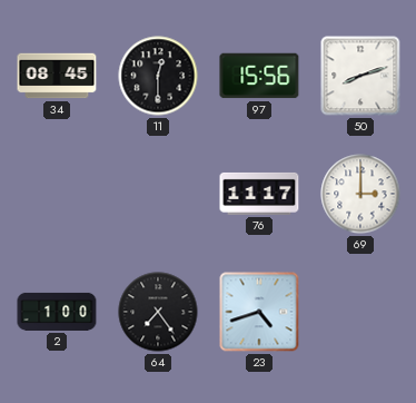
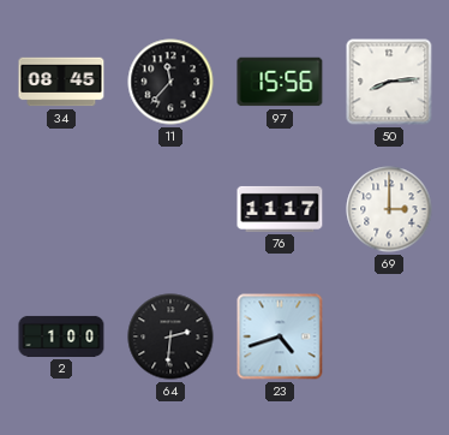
11: 12:30 -> 11:37 (170, 82)
50: 8:12 -> 8:14 (389, 82)
64: 7:24 -> 2:31 (170, 336)
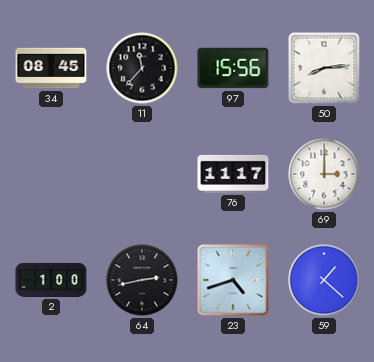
64: 2:31 -> 2:43 (142, 280)
59: none -> 1:22 (324, 280)
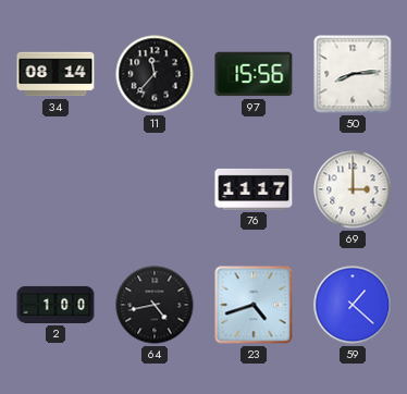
34: 08:45 -> 08:14 (55, 74)
64: 2:43 -> 4:43 (155, 305)
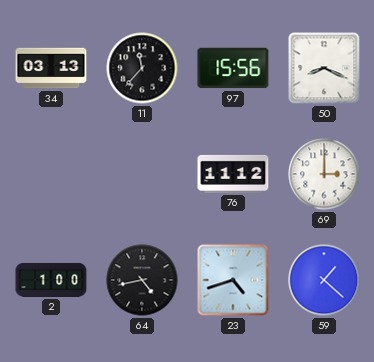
34: 08:14 -> 03:13 (51, 68)
50: 8:14 -> 8:19 (324, 68)
76: 11:17 -> 11:12 (233, 174)
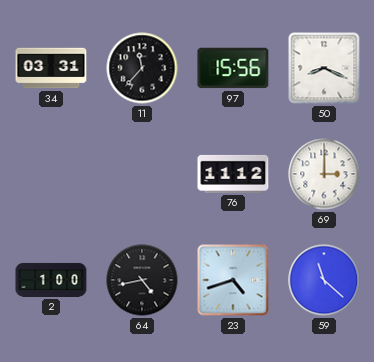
34: 03:13 -> 03:31 (51, 68)
59: 1:22 -> 11:22 (324, 280)
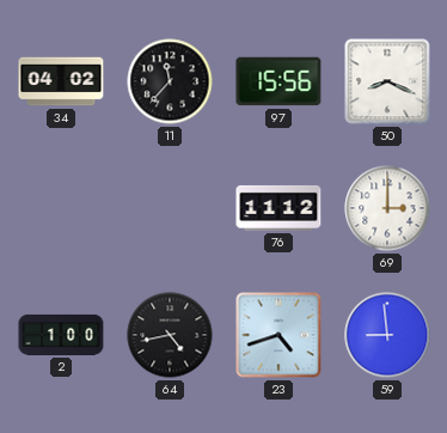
34: 03:31 -> 04:02 (61, 81)
59: 11:22 -> 8:59 (387, 335)
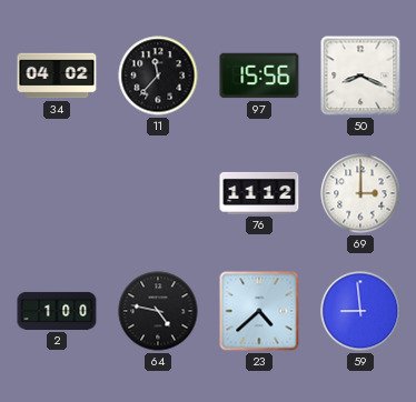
64: 4:43 -> 4:47 (158, 311)
23: 4:42 -> 4:38 (259, 311)
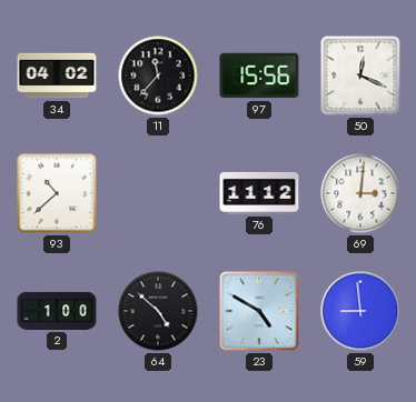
50: 8:19 -> 12:19 (360, 76)
93: none -> 10:38 (57, 193)
69: 3:00 -> 3:01 (360, 193)
64: 4:47 -> 4:52 (158, 311)
23: 4:38 -> 4:50 (259, 311)
